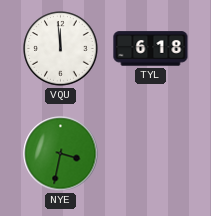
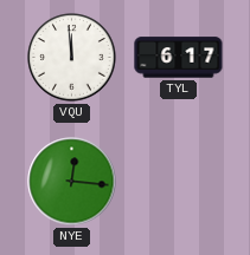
TYL: 6:18 -> 6:17 (179, 58)
NYE: 3:32 -> 12:16 (72, 182)
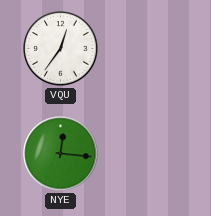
VQU: 11:59 -> 12:36 (61, 49)
TYL: 6:17 -> none (179, 58)
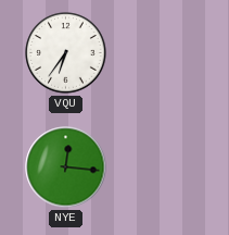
VQU: 12:36 -> 6:36 (66, 53)
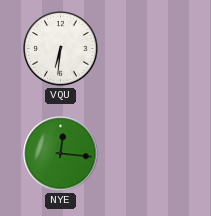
VQU: 6:36 -> 6:31 (61, 49)
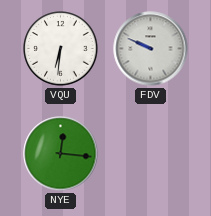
FDV: none -> 9:49 (151, 49)
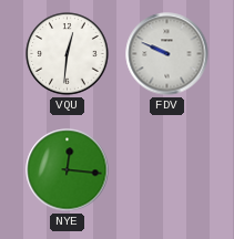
VQU: 6:31 -> 12:31 (68, 54)
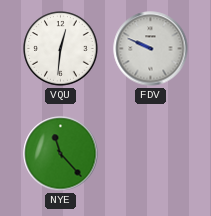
NYE: 12:16 -> 11:23 (61, 154)
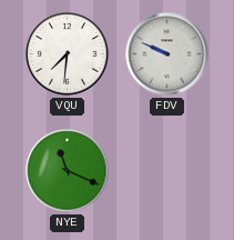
VQU: 12:31 -> 7:31 (68, 54)
NYE: 11:23 -> 11:19 (68, 171)
